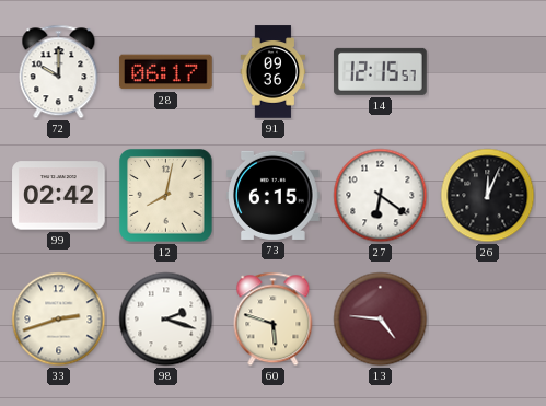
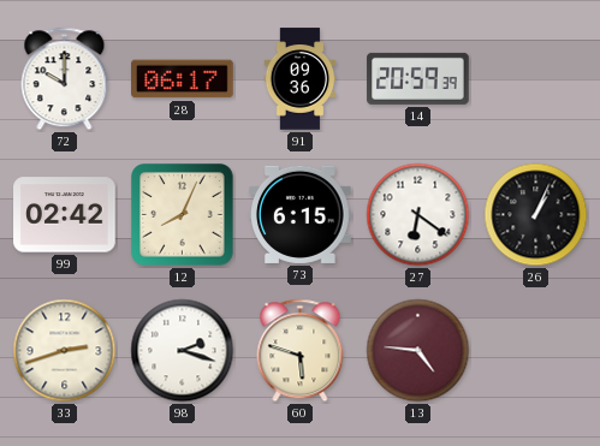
14: 12:15 -> 20:59 (418, 78)
12: 8:02 -> 8:04 (183, 215)
26: 12:04 -> 1:04 (536, 215)
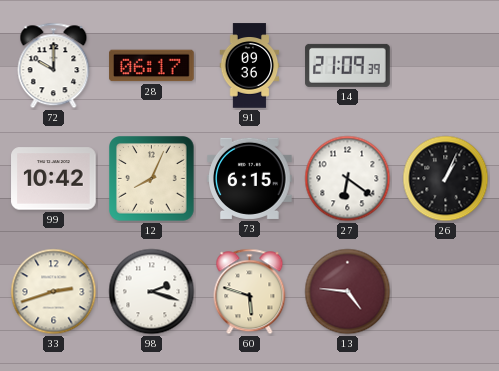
14: 20:59 -> 21:09 (348, 65)
99: 02:42 -> 10:42 (54, 179)
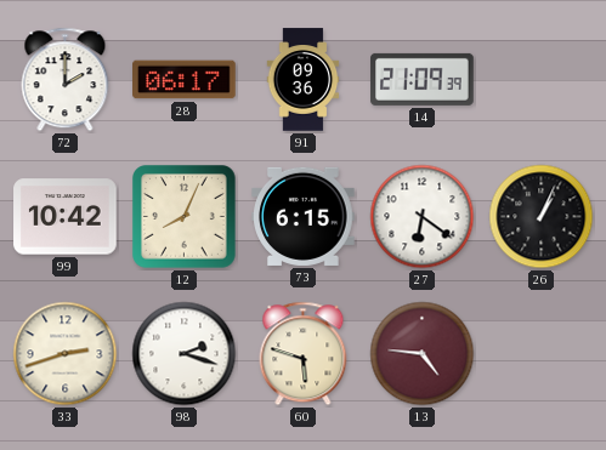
72: 10:00 -> 2:00 (66, 80)
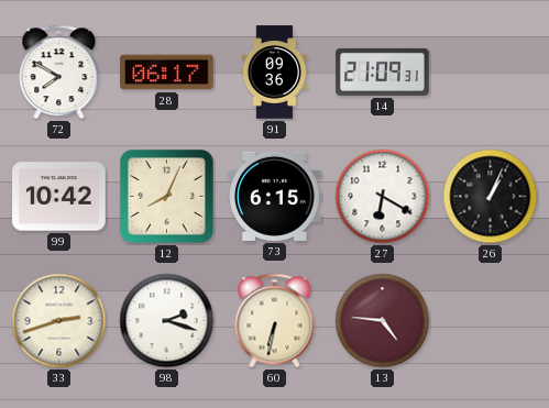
72: 2:00 -> 7:50 (59, 73)
14: 21:09:39 -> 21:09:31 (383, 71)
27: 6:21 -> 6:20 (383, 197)
60: 5:48 -> 6:32 (275, 321)
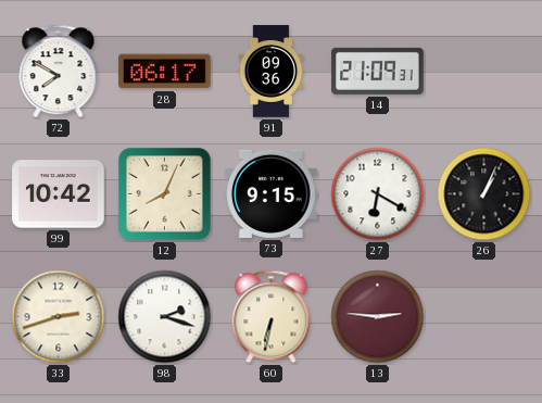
73: 6:15 -> 9:15 (272, 193)
13: 4:46 -> 2:46 (378, 317)
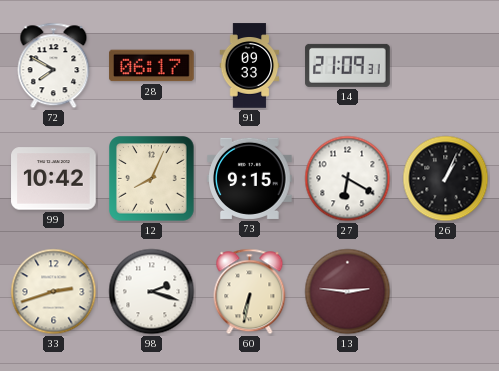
91: 09:36 -> 09:33 (250, 66)
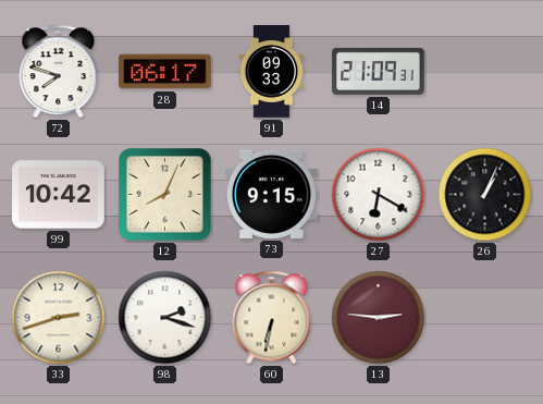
72: 7:50 -> 7:48 (59, 72)
